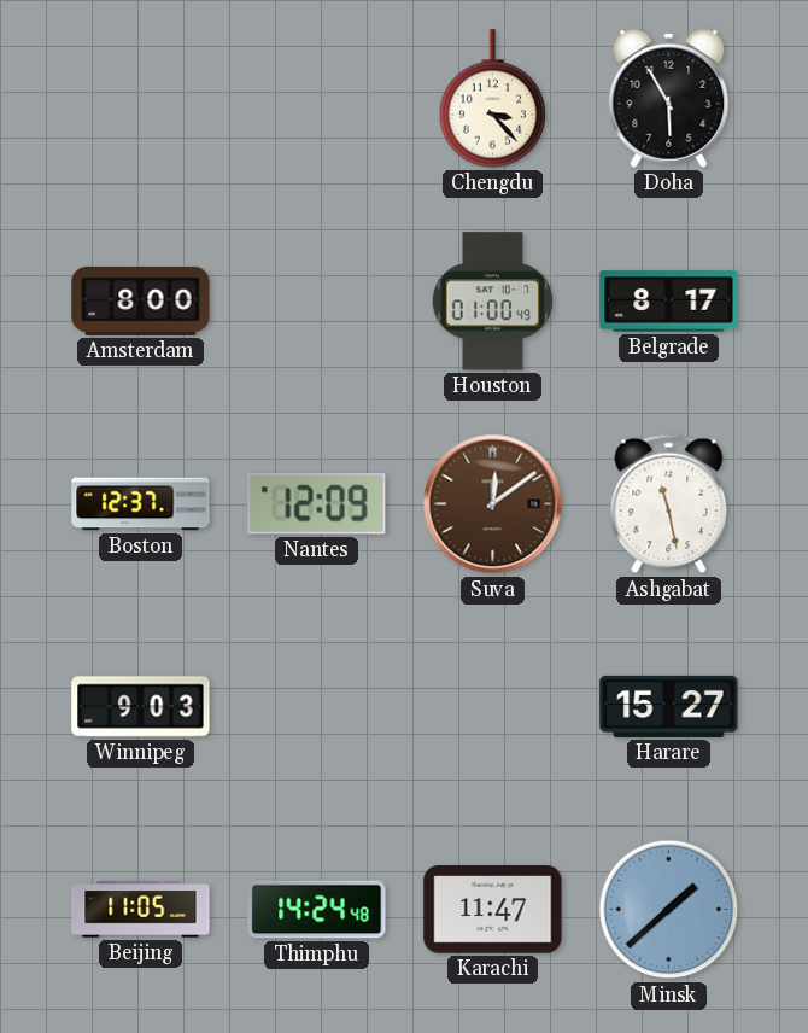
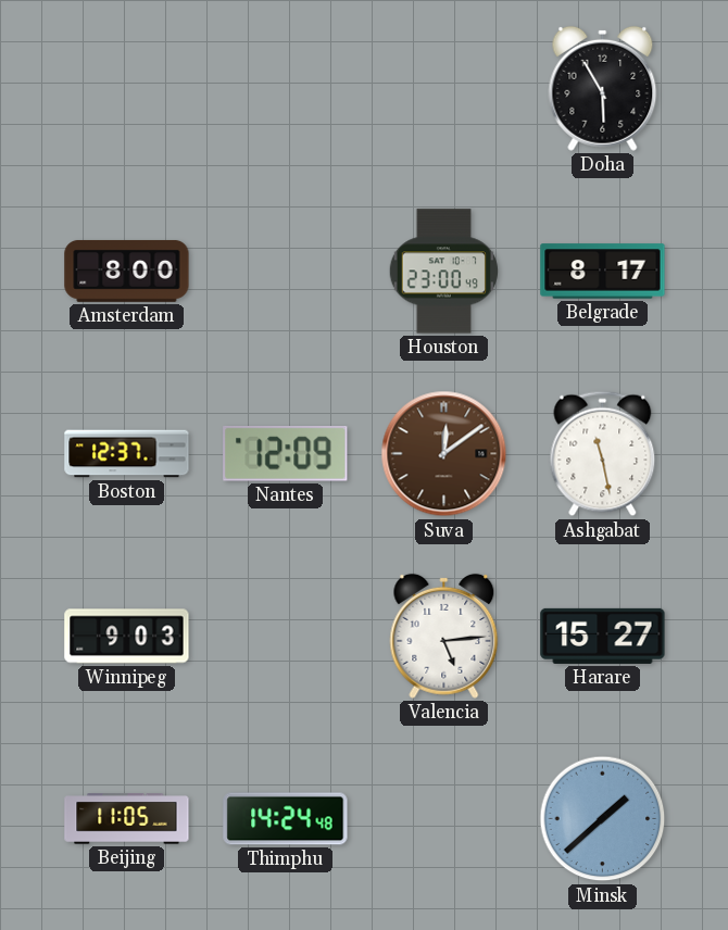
Chengdu: 3:23 -> none (493, 99)
Houston: 01:00 -> 23:00 (443, 272)
Valencia: none -> 5:14 (444, 636)
Karachi: 11:47 -> none (493, 910)
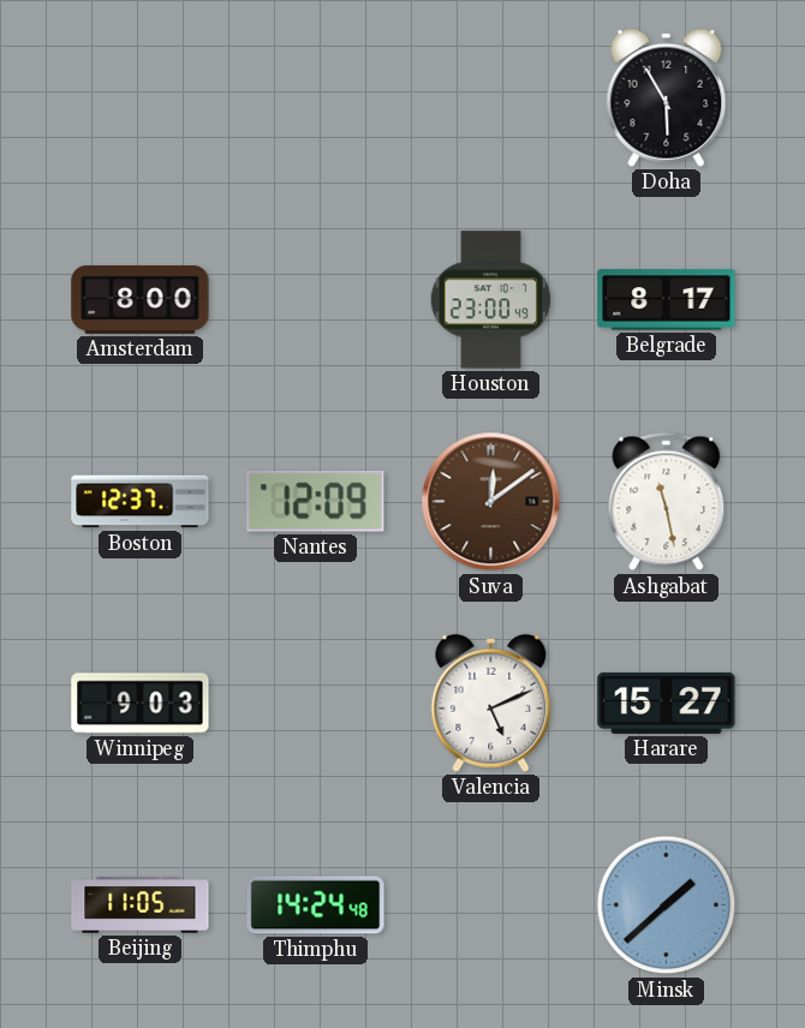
Valencia: 5:14 -> 5:11 (491, 703)
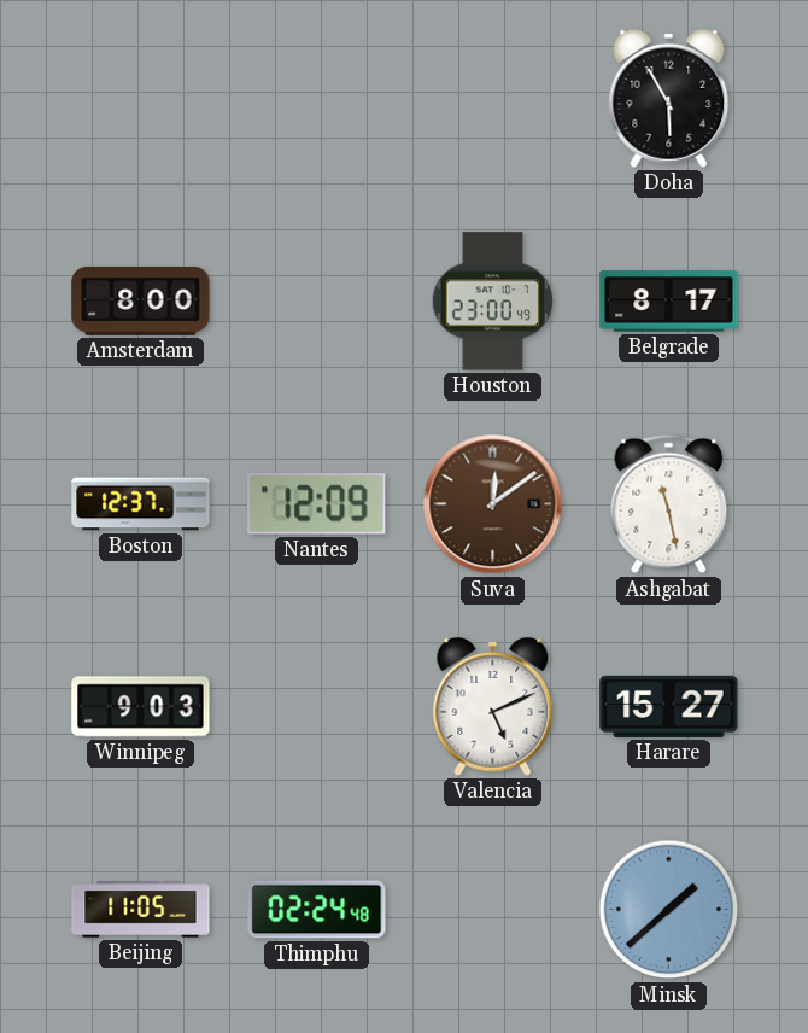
Thimphu: 14:24 -> 02:24 (317, 910)
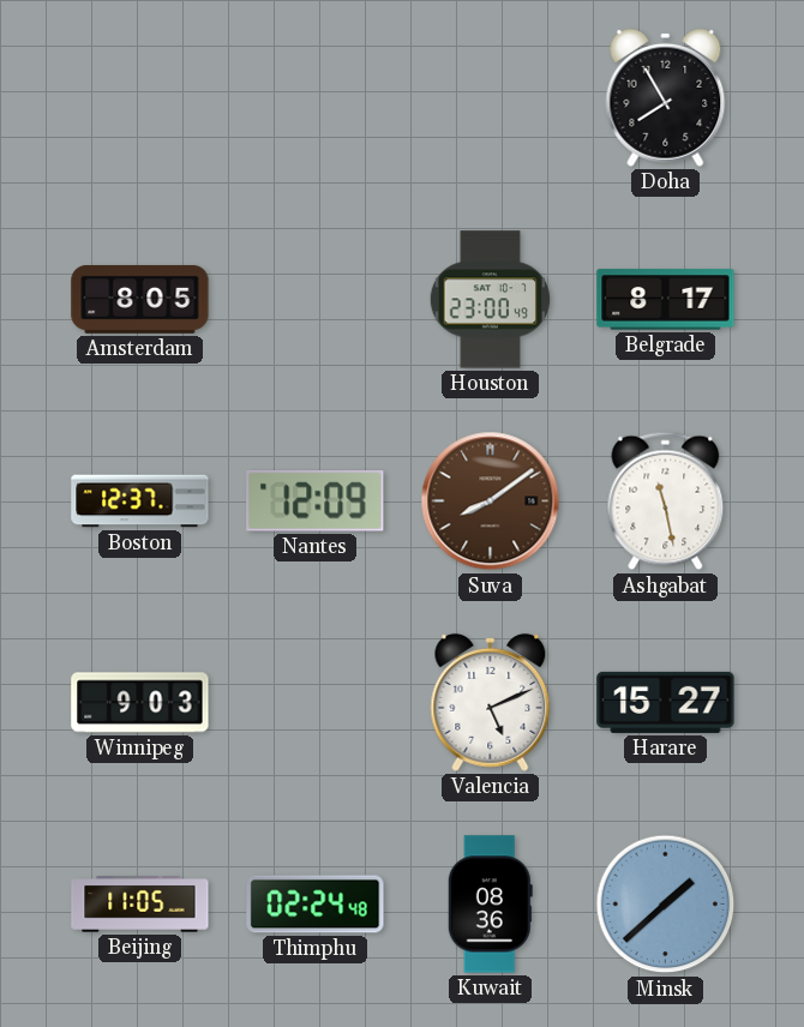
Doha: 5:55 -> 7:55 (666, 97)
Amsterdam: 8:00 -> 8:05 (140, 299)
Suva: 12:09 -> 8:09 (491, 502)
Kuwait: none -> 08:36 (490, 905)
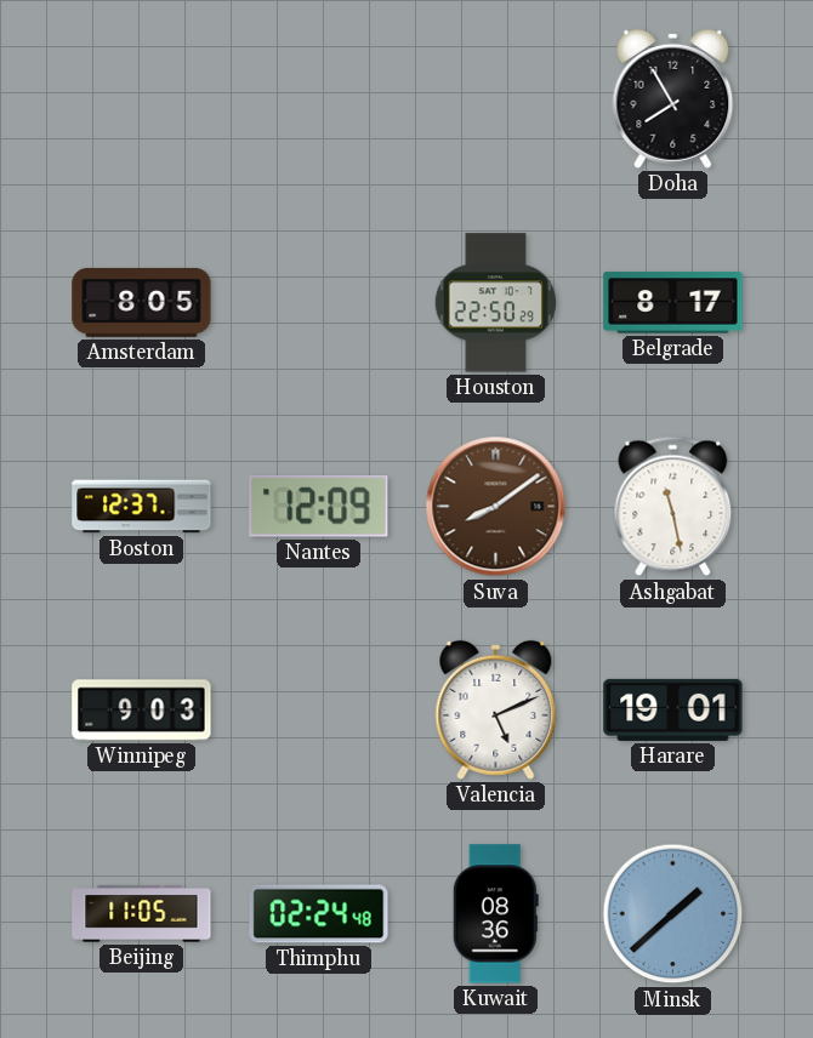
Houston: 23:00 -> 22:50 (495, 303)
Harare: 15:27 -> 19:01 (673, 709)
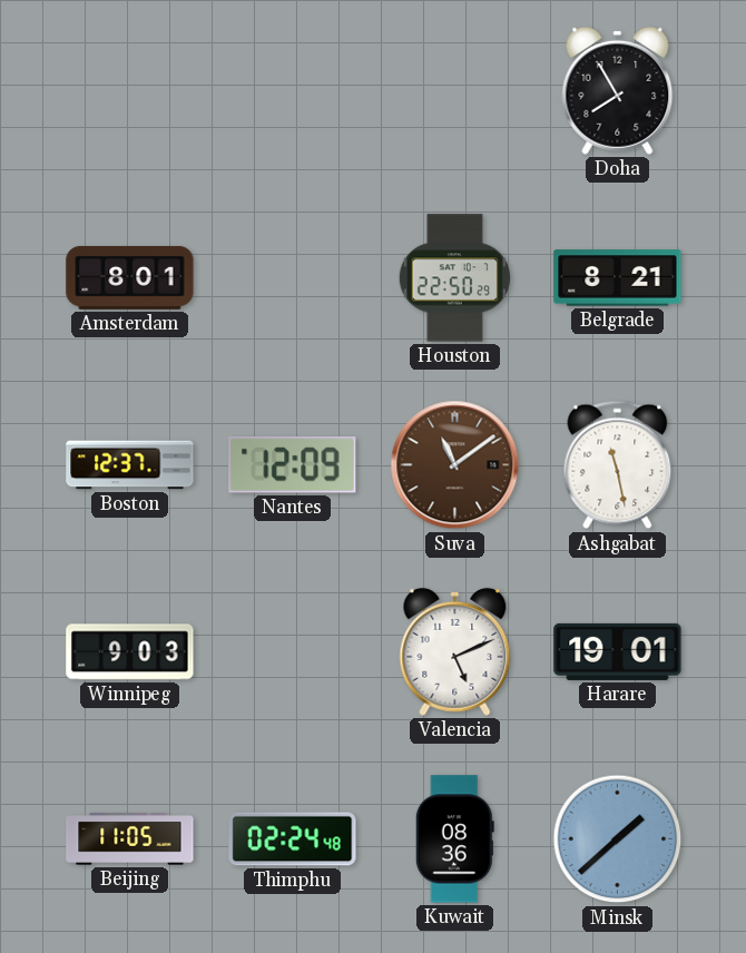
Amsterdam: 8:05 -> 8:01 (130, 277)
Belgrade: 8:17 -> 8:21 (618, 278)
Suva: 8:09 -> 11:09 (455, 465)
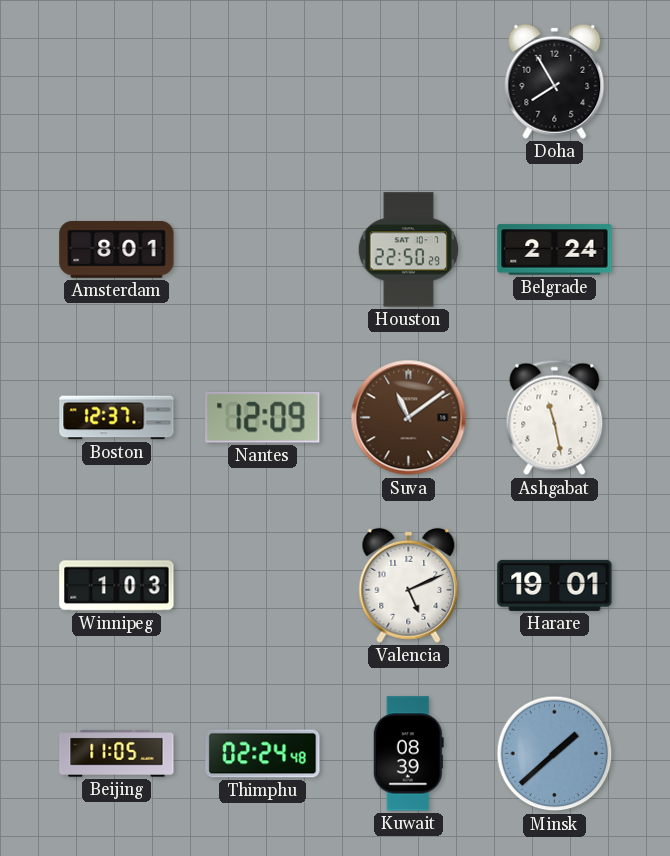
Belgrade: 8:21 -> 2:24 (555, 250)
Winnipeg: 9:03 -> 1:03 (117, 586)
Kuwait: 08:36 -> 08:39 (408, 754)
